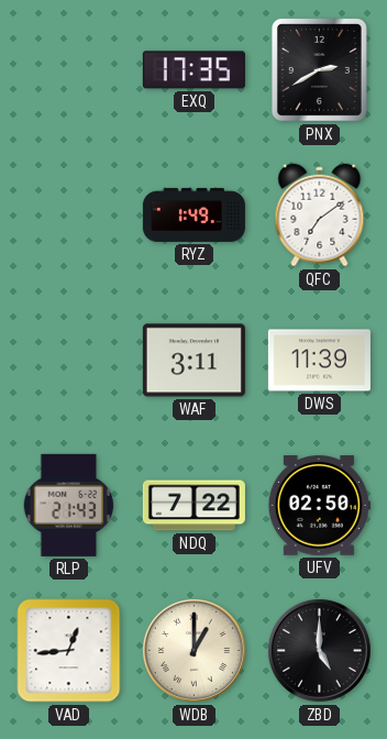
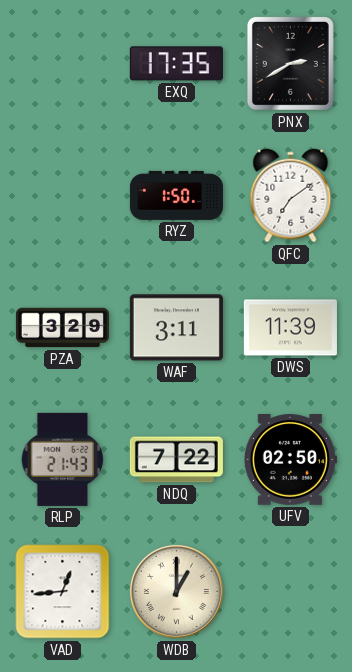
RYZ: 1:49 -> 1:50 (176, 195)
PZA: none -> 3:29 (62, 328)
ZBD: 5:00 -> none (319, 650)
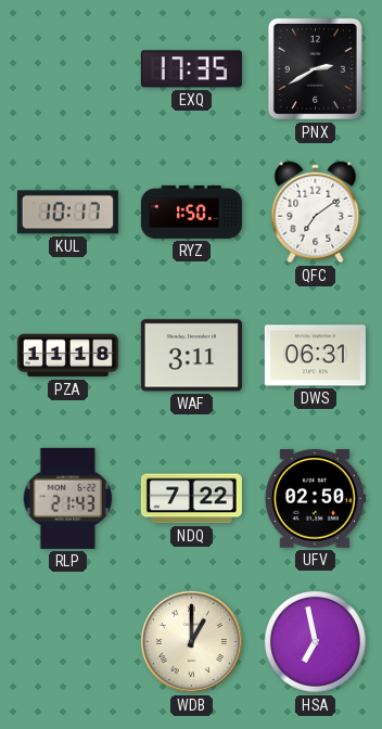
KUL: none -> 10:17 (67, 213)
PZA: 3:29 -> 11:18 (67, 356)
DWS: 11:39 -> 06:31 (315, 356)
VAD: 12:44 -> none (63, 592)
HSA: none -> 6:58 (316, 642)
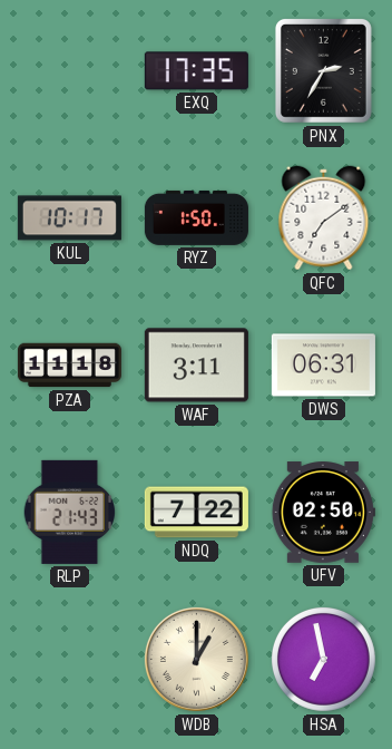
PNX: 2:40 -> 2:35 (323, 71)
